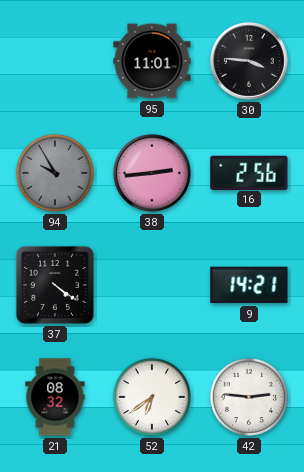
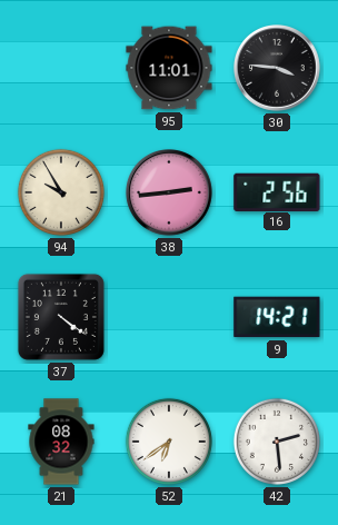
94 dial: grey -> cream (61, 192)
42: 2:46 -> 2:29 (277, 442)
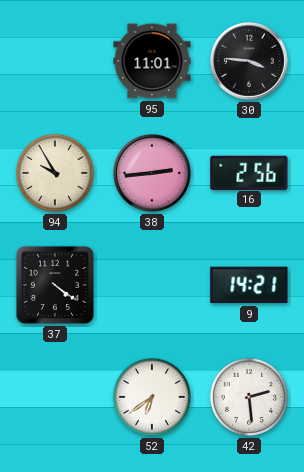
21: 08:32 -> none (61, 442)
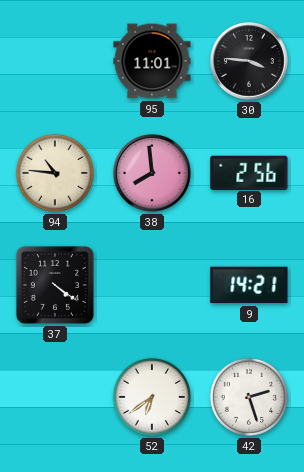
94: 9:55 -> 10:46 (55, 173)
38: 2:44 -> 7:59 (153, 174)
42: 2:29 -> 2:27 (249, 397)
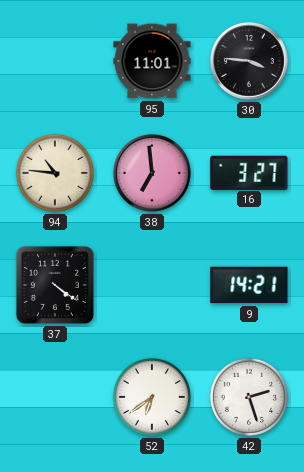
38: 7:59 -> 6:59 (153, 174)
16: 2:56 -> 3:27 (249, 172)
